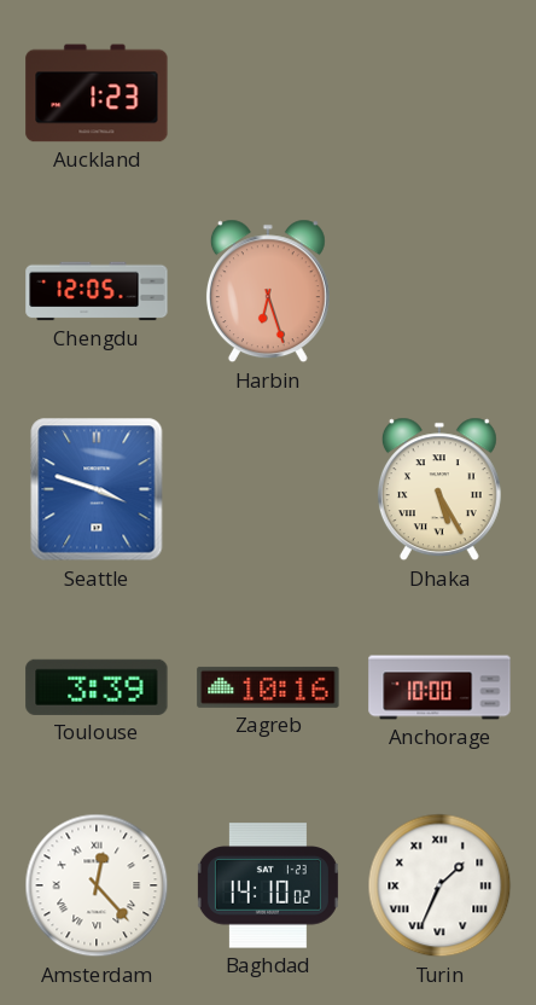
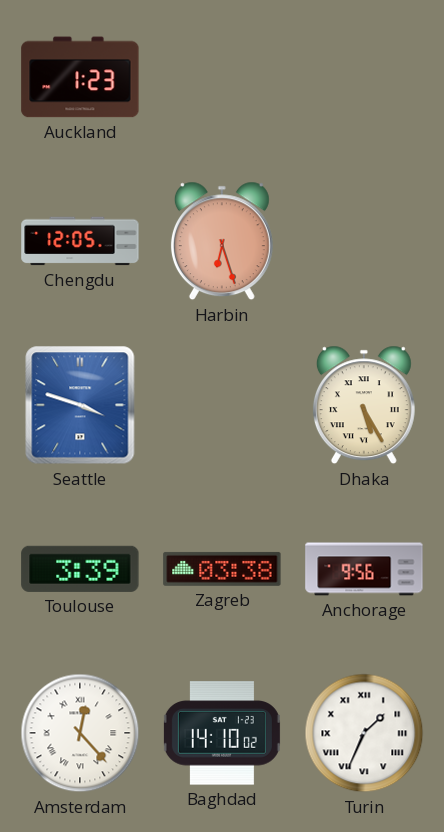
Zagreb: 10:16 -> 03:38 (222, 569)
Anchorage: 10:00 -> 9:56 (364, 569)
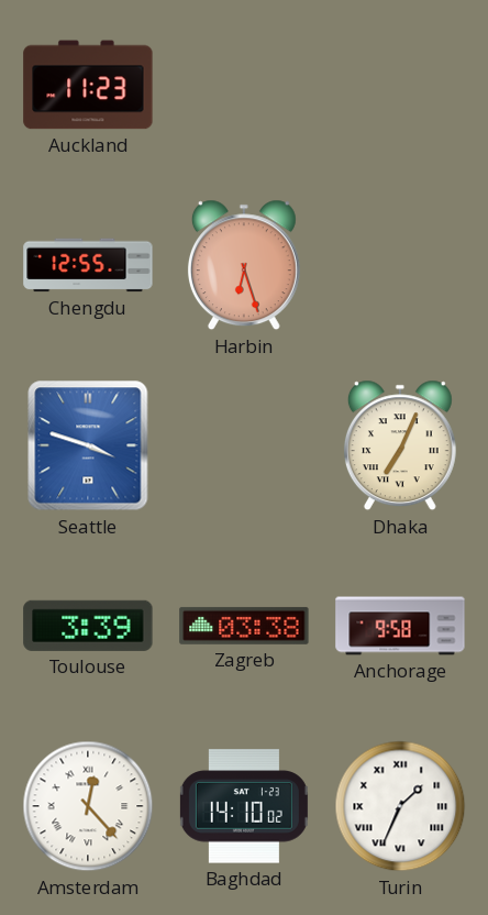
Auckland: 1:23 -> 11:23 (88, 85)
Chengdu: 12:05 -> 12:55 (88, 265)
Dhaka: 5:25 -> 7:04 (400, 445)
Anchorage: 9:56 -> 9:58 (400, 626)
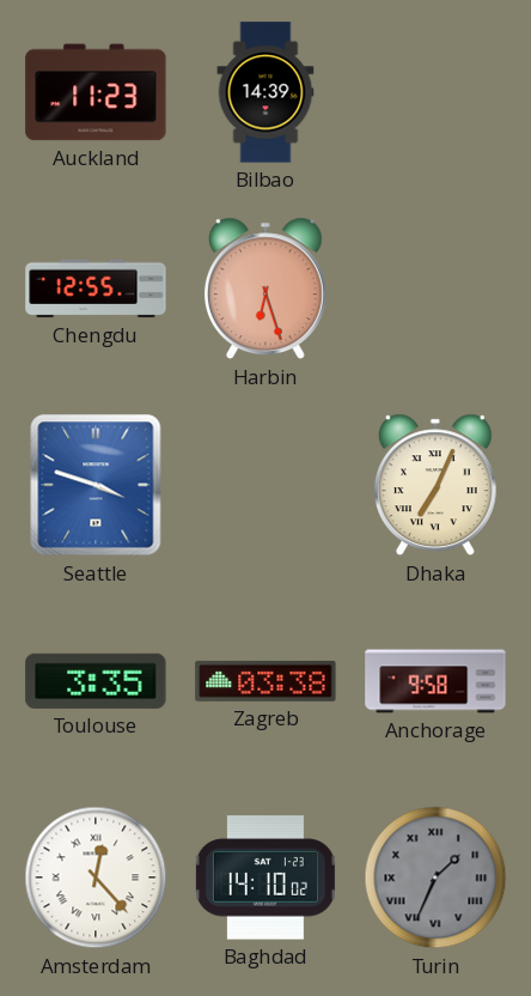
Bilbao: none -> 14:39 (265, 92)
Toulouse: 3:39 -> 3:35 (96, 681)
Turin dial: white -> grey (435, 877)
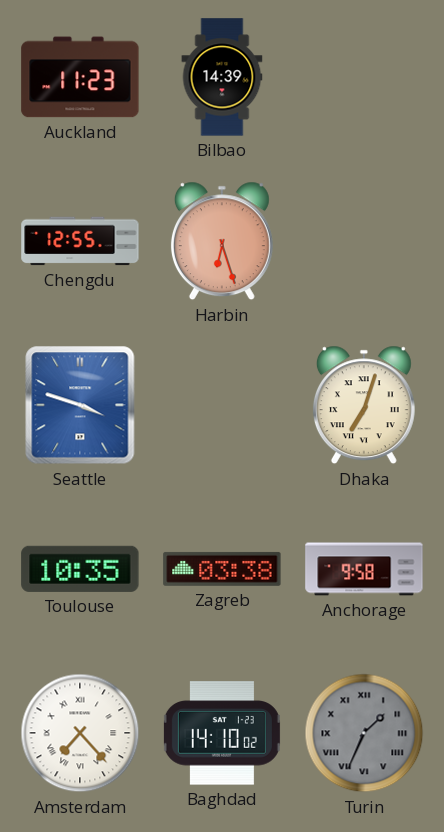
Dhaka: 7:04 -> 7:03 (364, 405)
Toulouse: 3:35 -> 10:35 (80, 569)
Amsterdam: 12:23 -> 7:23 (80, 733)
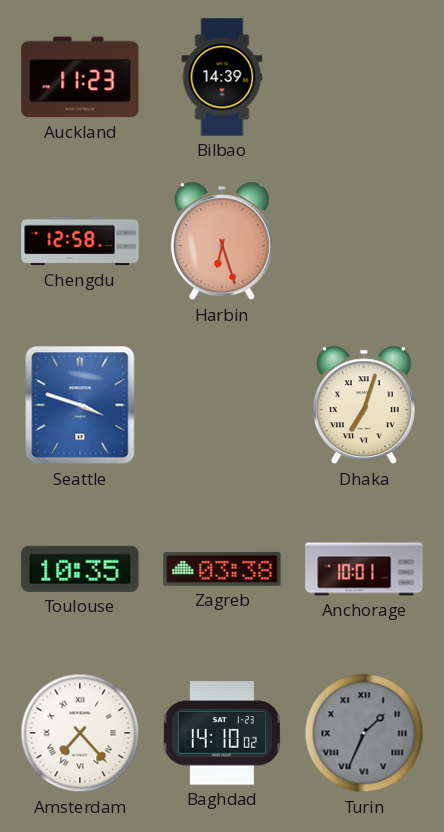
Chengdu: 12:55 -> 12:58 (80, 241)
Anchorage: 9:58 -> 10:01 (364, 569)
